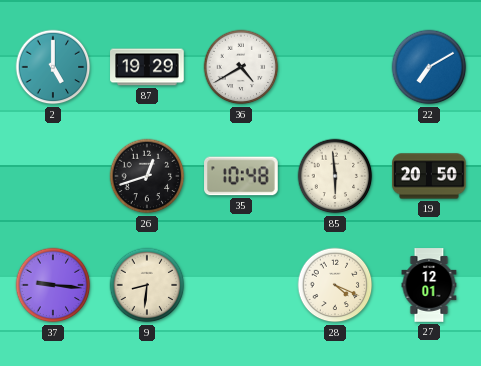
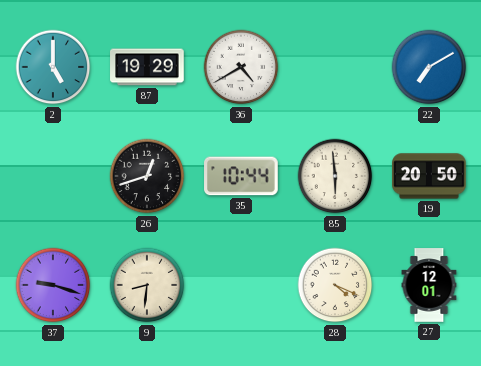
35: 10:48 -> 10:44 (241, 176)
37: 9:16 -> 9:18 (53, 285)
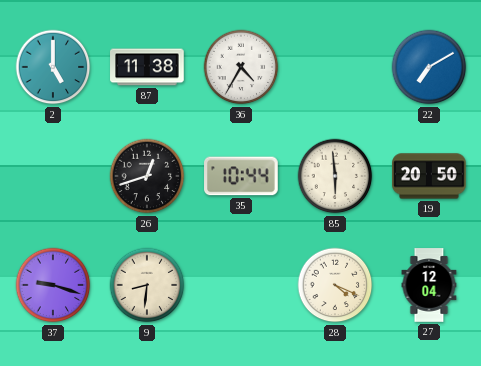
87: 19:29 -> 11:38 (147, 67)
36: 4:40 -> 4:35 (241, 67)
27: 12:01 -> 12:04 (429, 285)
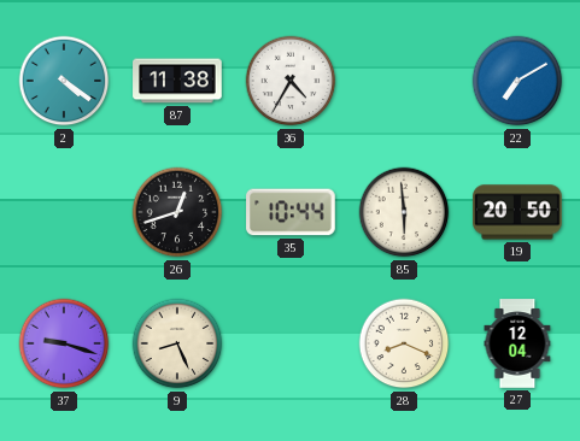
2: 5:00 -> 4:21 (64, 81)
9: 8:31 -> 8:26 (177, 343)
28: 4:19 -> 8:19 (404, 343)
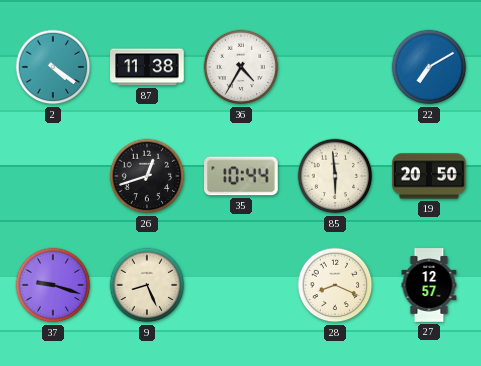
27: 12:04 -> 12:57 (429, 285)
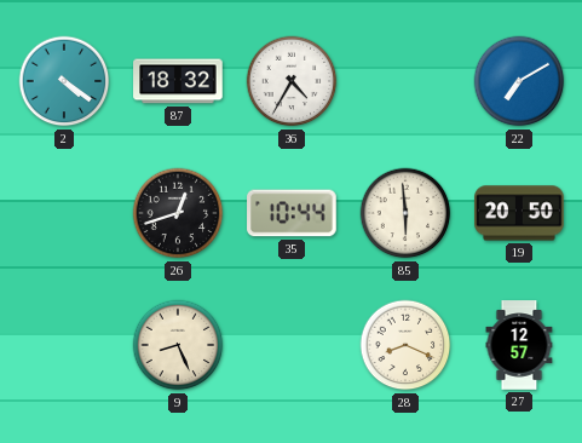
87: 11:38 -> 18:32 (178, 81)
37: 9:18 -> none (53, 285)
